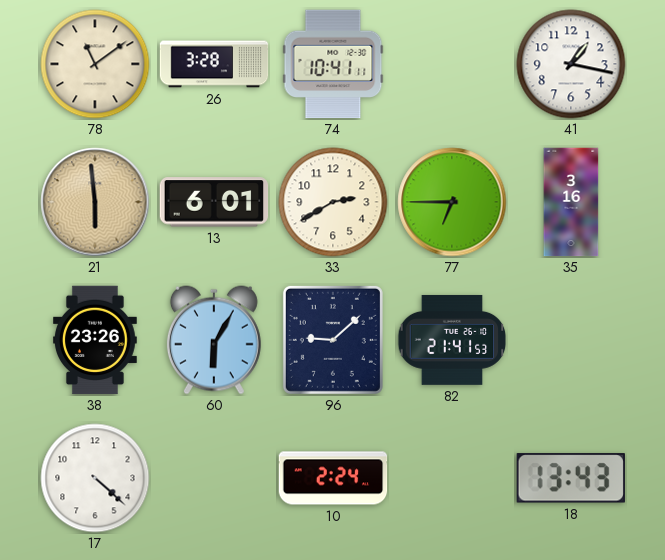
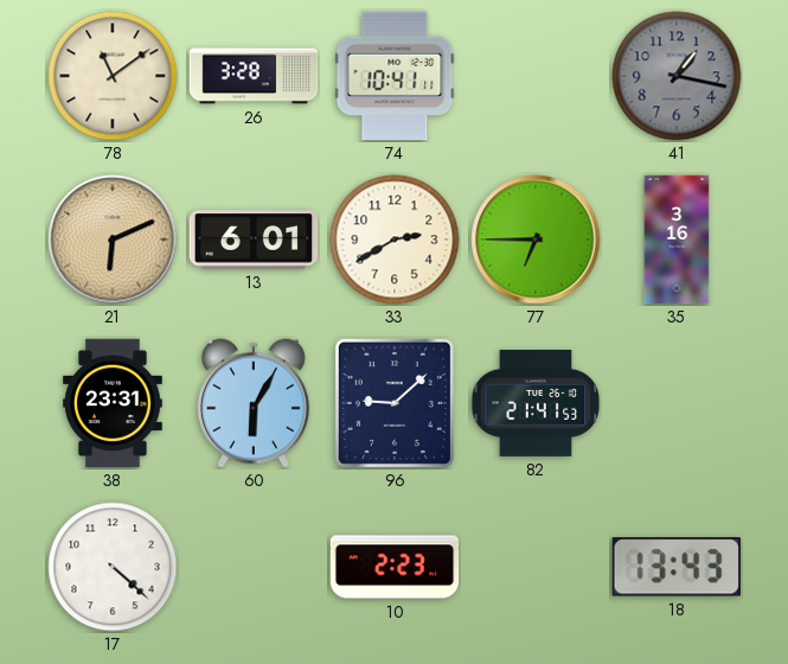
41 dial: white -> grey (677, 76)
21: 5:59 -> 6:11 (113, 240)
38: 23:26 -> 23:31 (114, 403)
10: 2:24 -> 2:23 (395, 567)
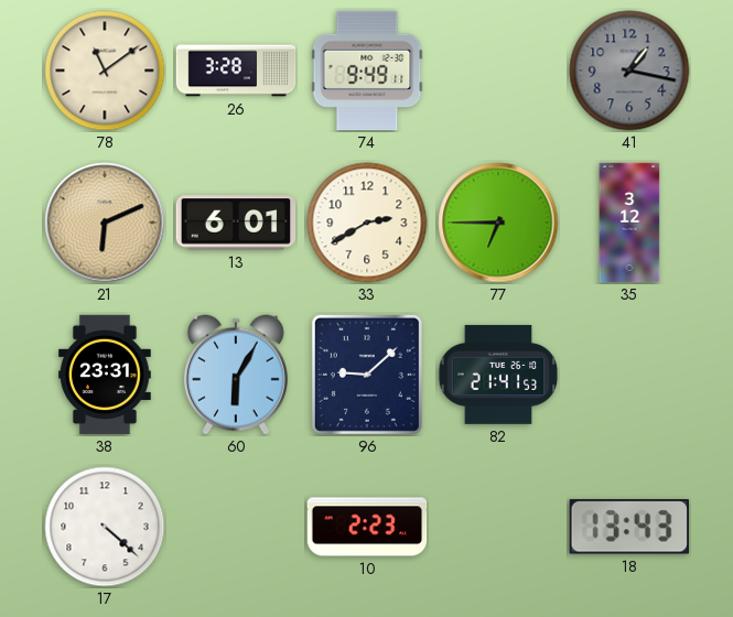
74: 10:41 -> 9:49 (367, 71)
35: 3:16 -> 3:12 (629, 223)
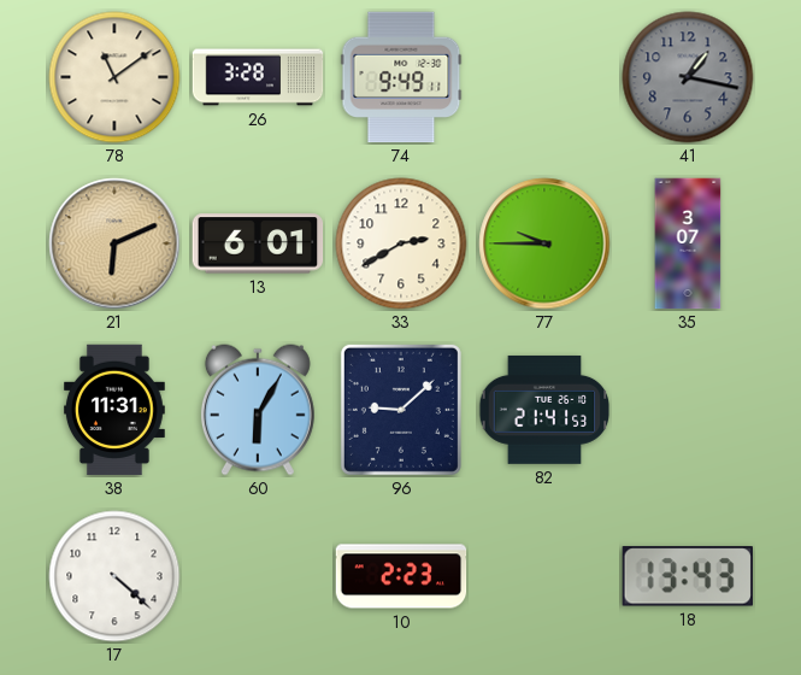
77: 6:45 -> 9:45 (544, 243)
35: 3:12 -> 3:07 (688, 243)
38: 23:31 -> 11:31 (116, 410)
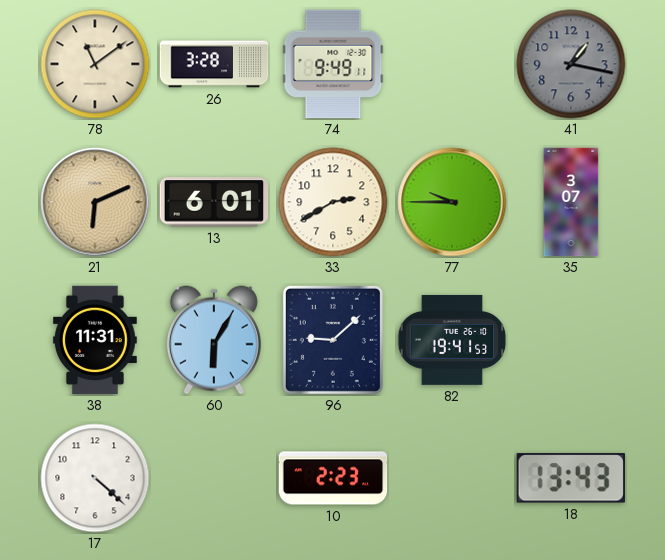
82: 21:41 -> 19:41 (452, 340)
